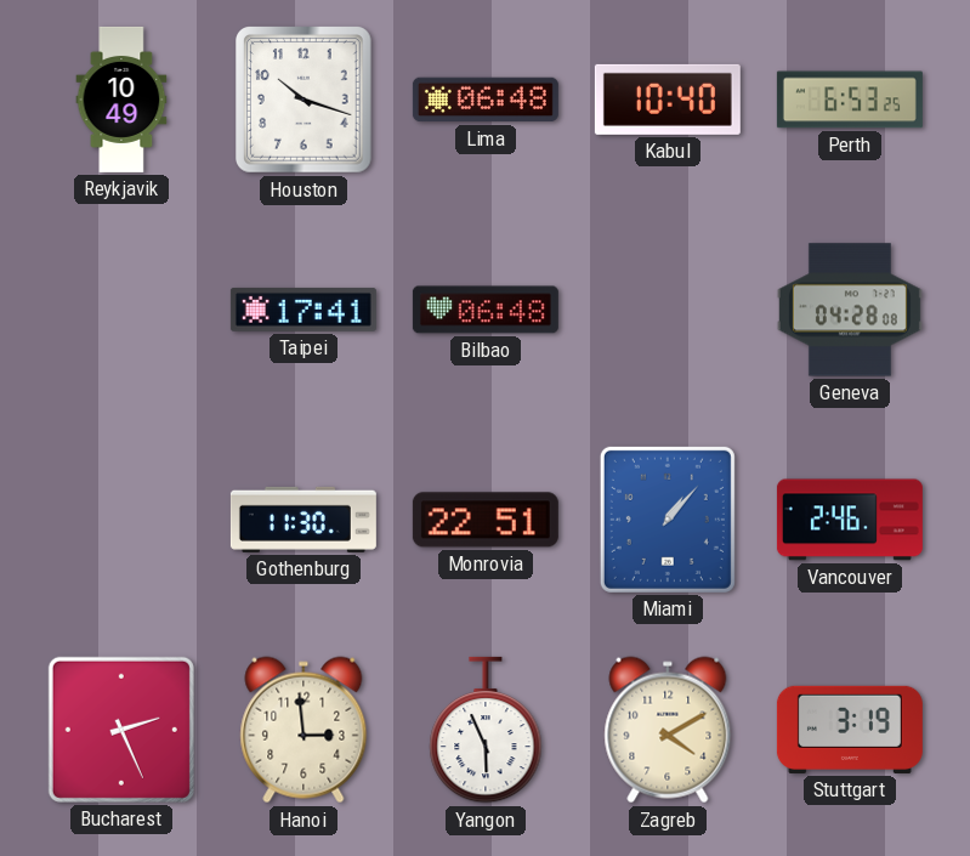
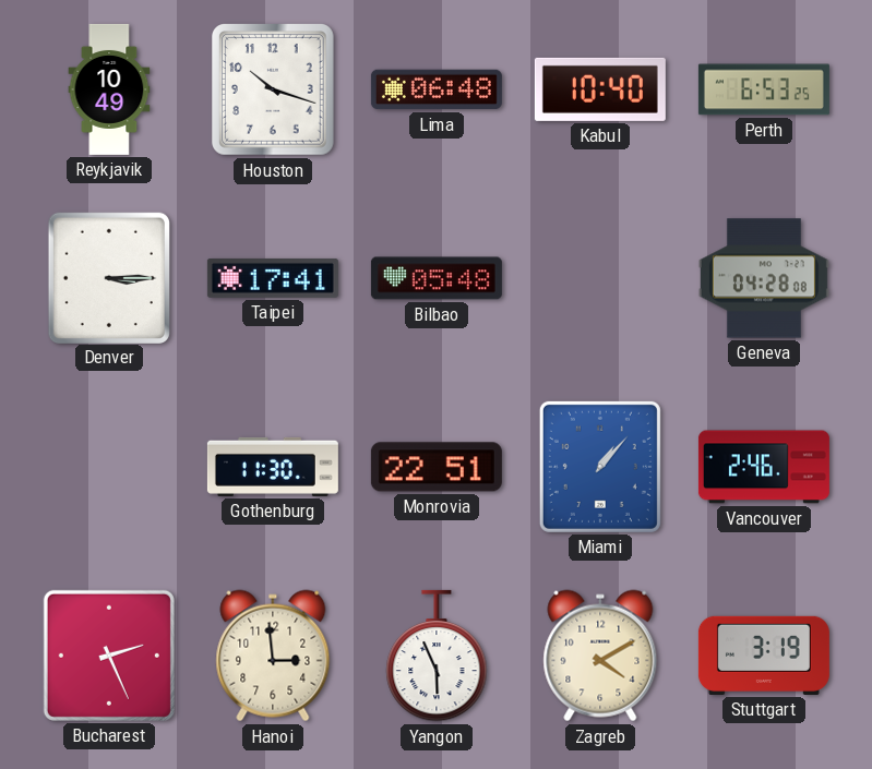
Denver: none -> 3:15 (108, 277)
Bilbao: 06:48 -> 05:48 (437, 278)
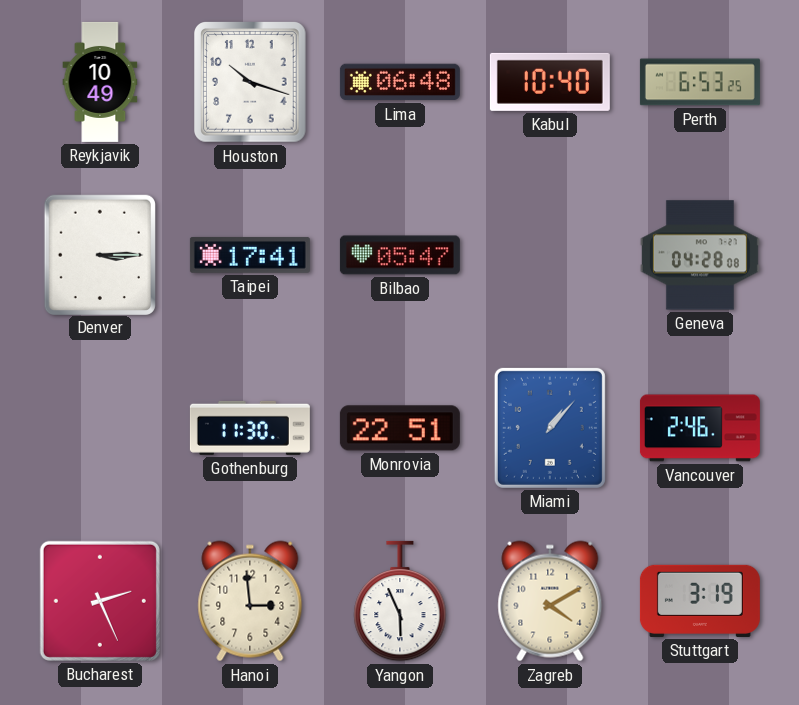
Bilbao: 05:48 -> 05:47 (400, 255)
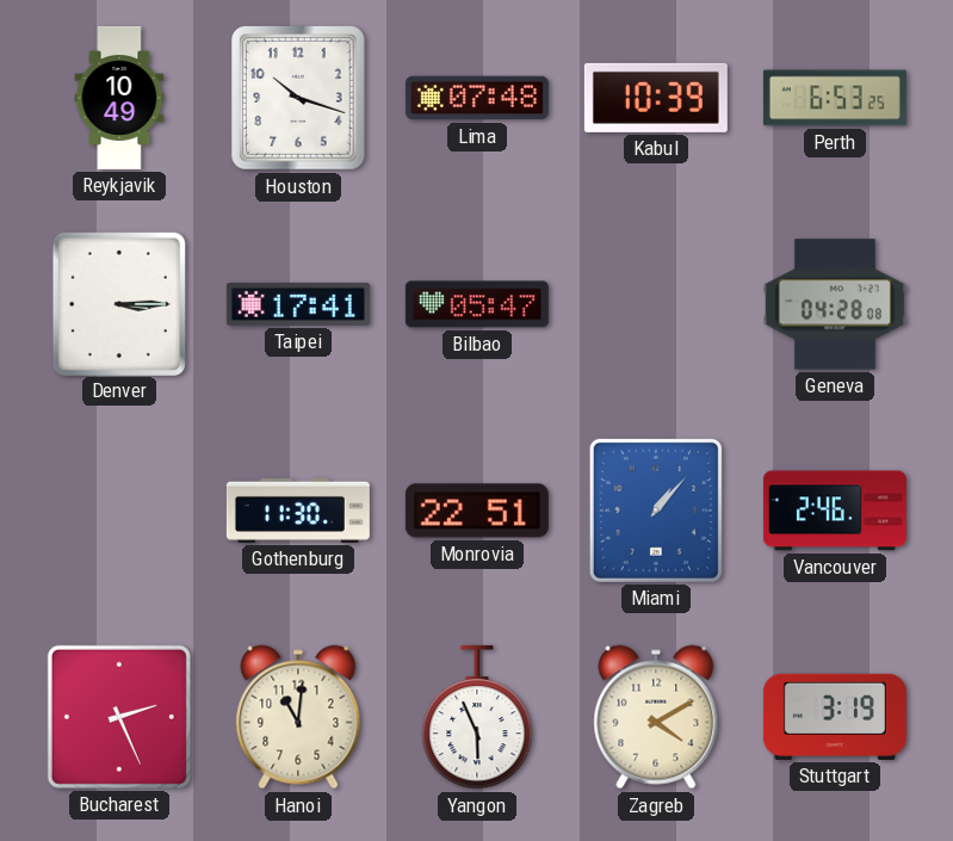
Lima: 06:48 -> 07:48 (477, 98)
Kabul: 10:40 -> 10:39 (656, 98)
Hanoi: 2:59 -> 11:01 (298, 717)
